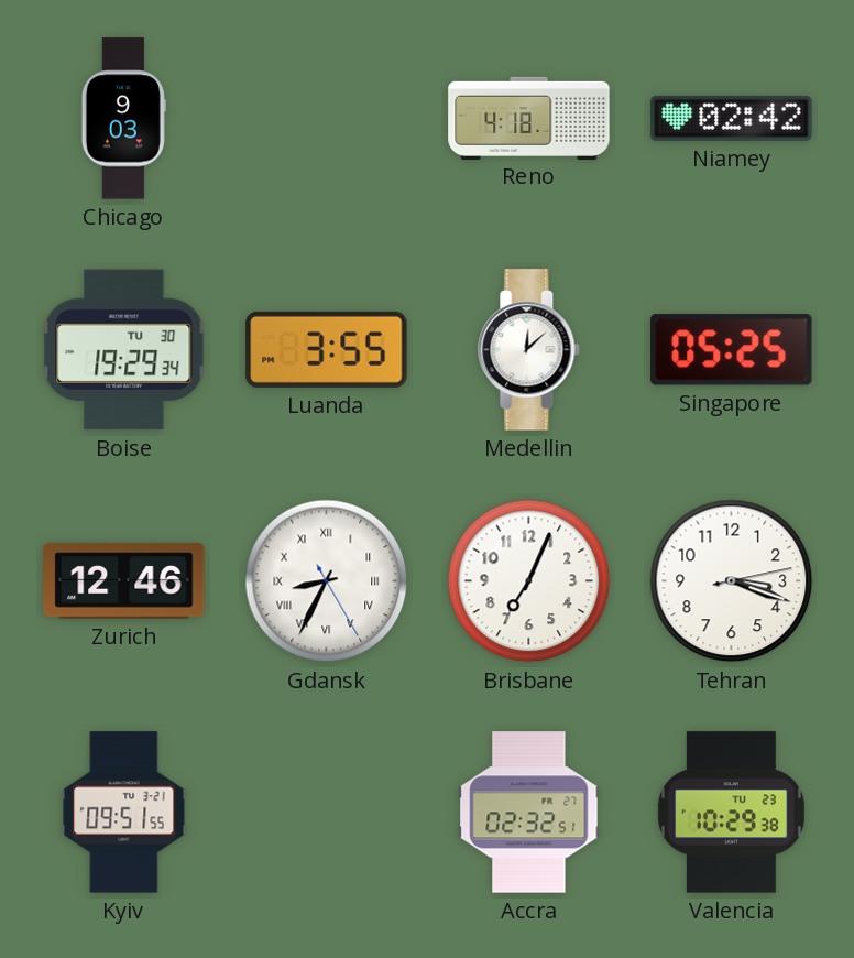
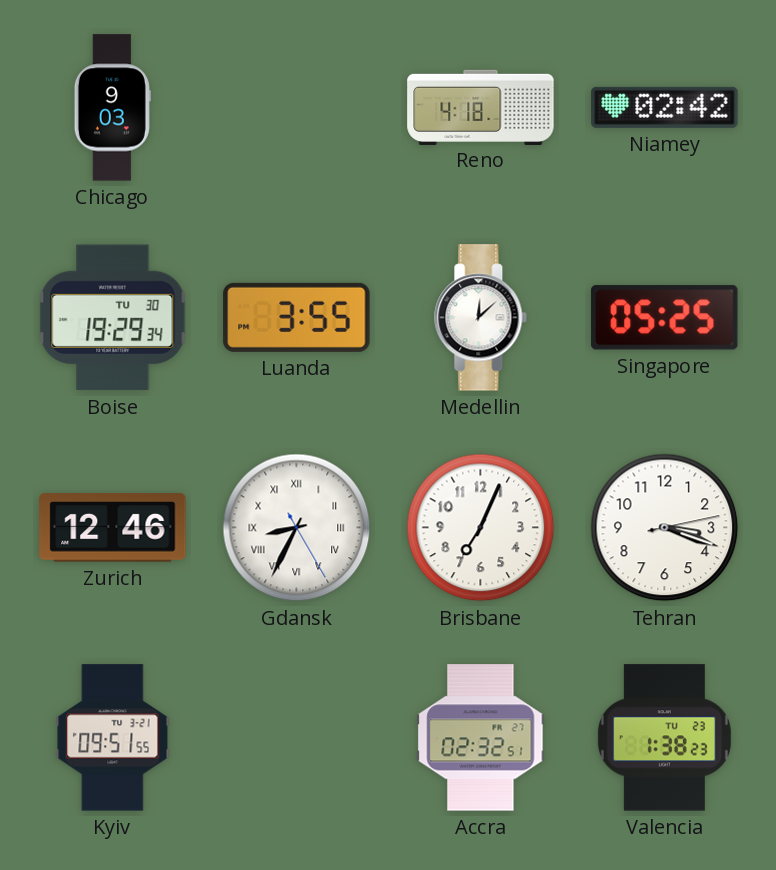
Valencia: 10:29 -> 1:38 (664, 738)
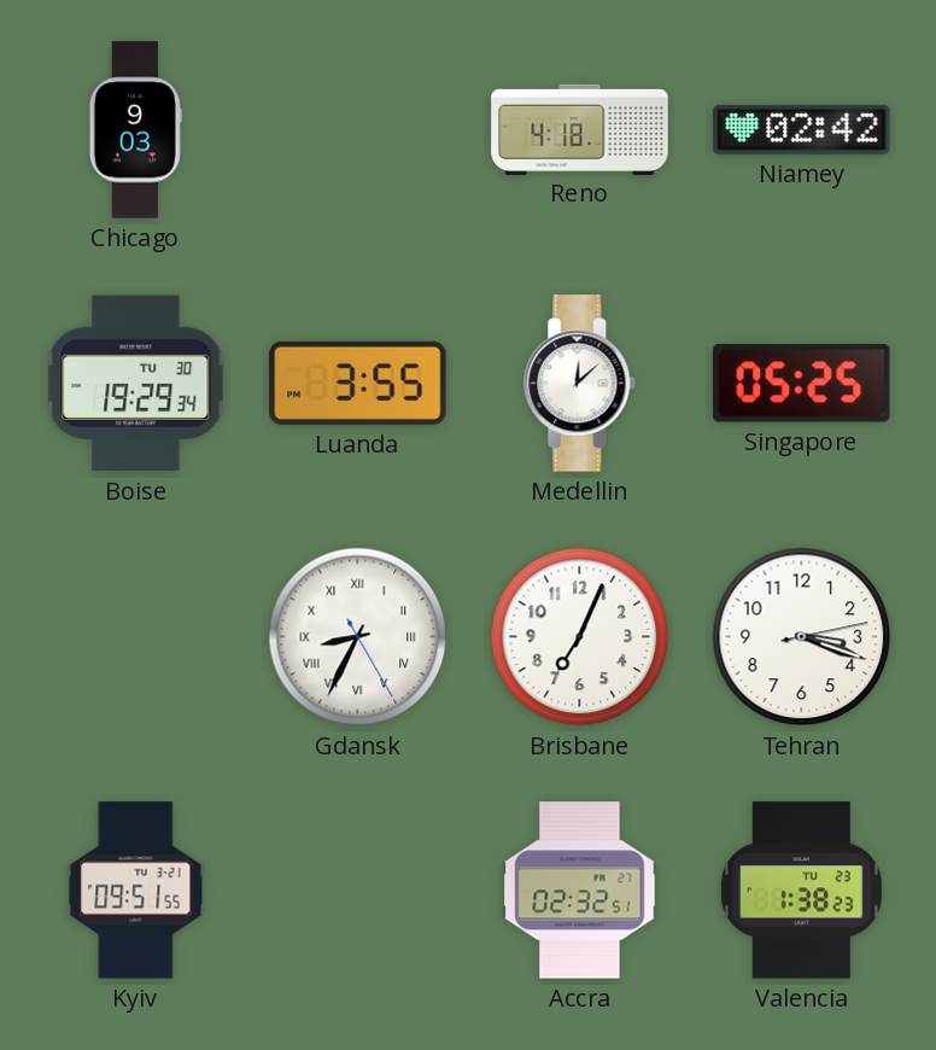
Zurich: 12:46 -> none (113, 528)
